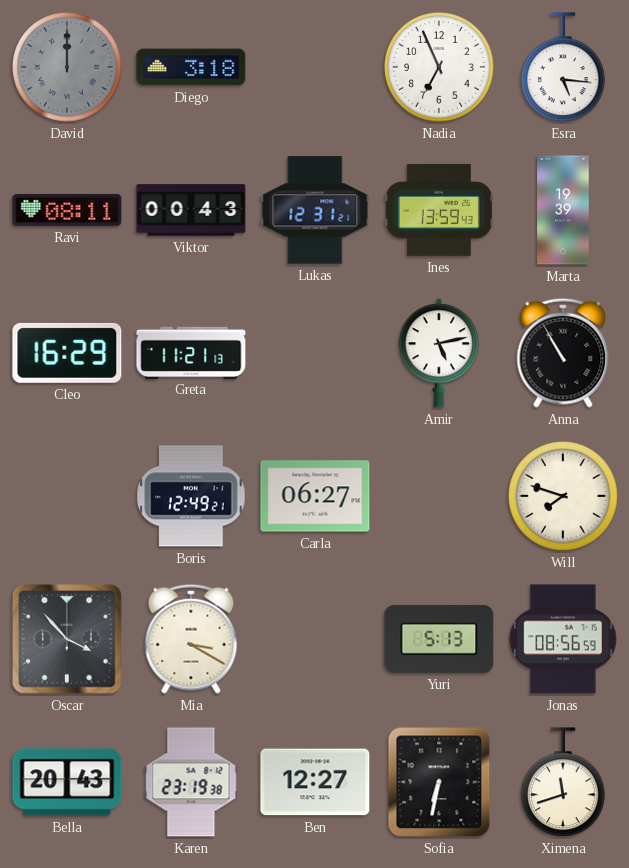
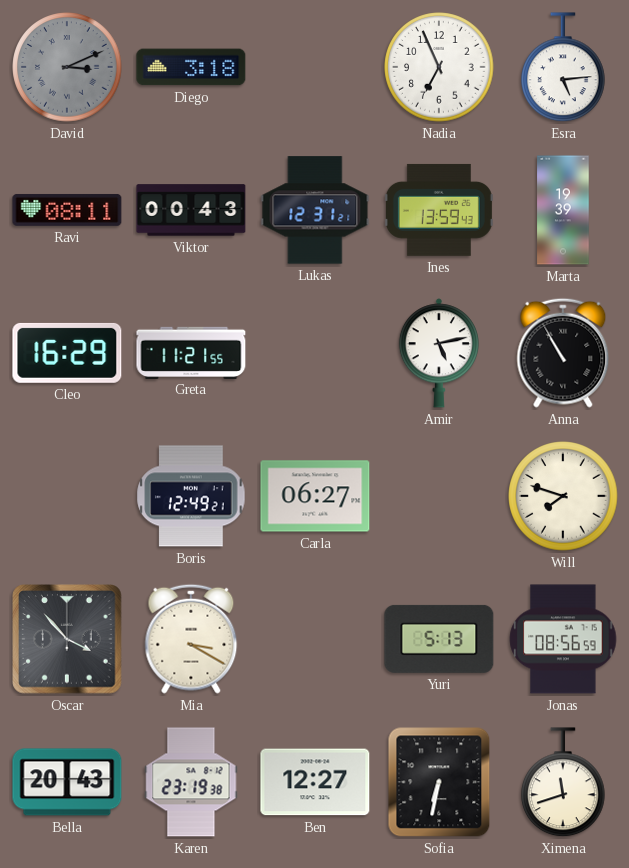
David: 12:00 -> 3:11 (67, 67)
Esra: 5:16 -> 5:14 (564, 68)
Greta: 11:21:13 -> 11:21:55 (191, 352)
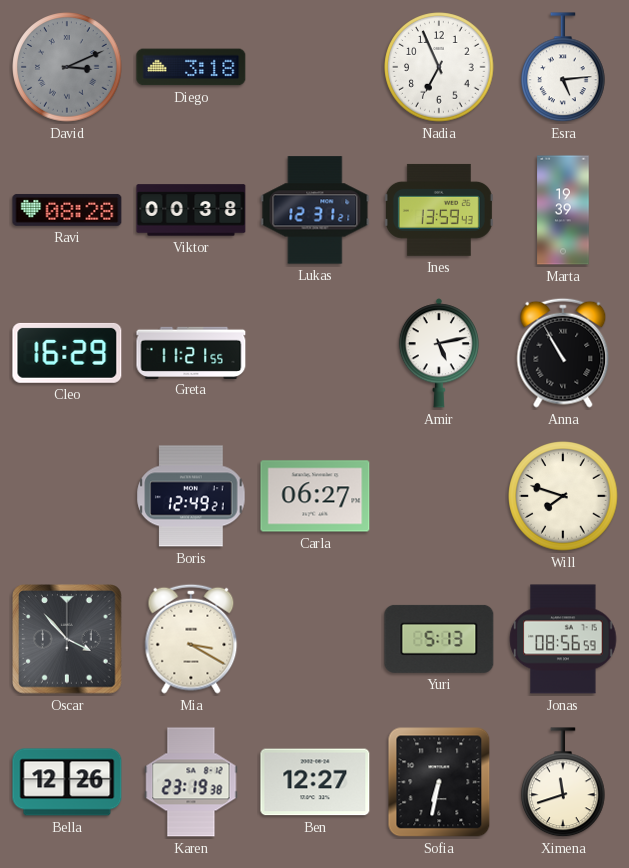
Ravi: 08:11 -> 08:28 (67, 210)
Viktor: 00:43 -> 00:38 (191, 210)
Bella: 20:43 -> 12:26 (67, 782)
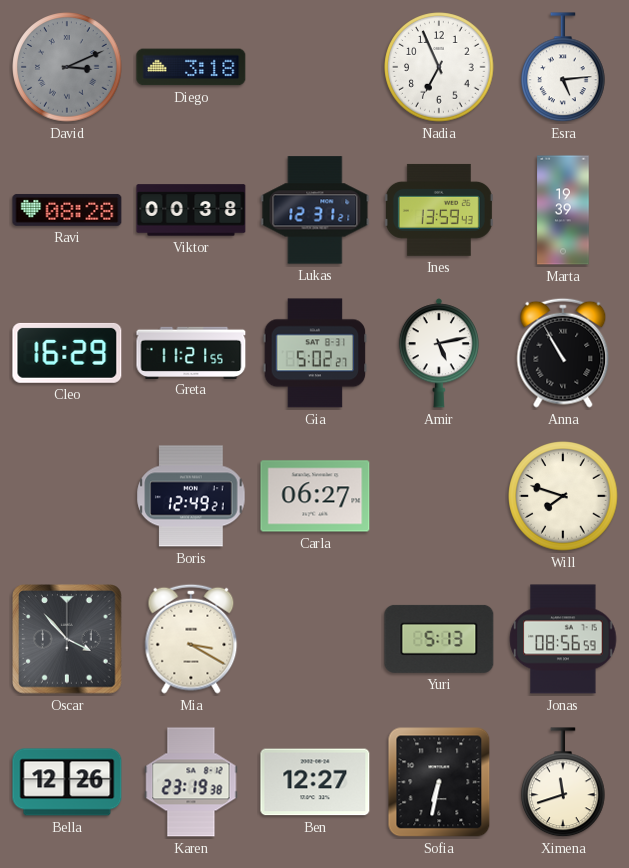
Gia: none -> 5:02 (315, 353)
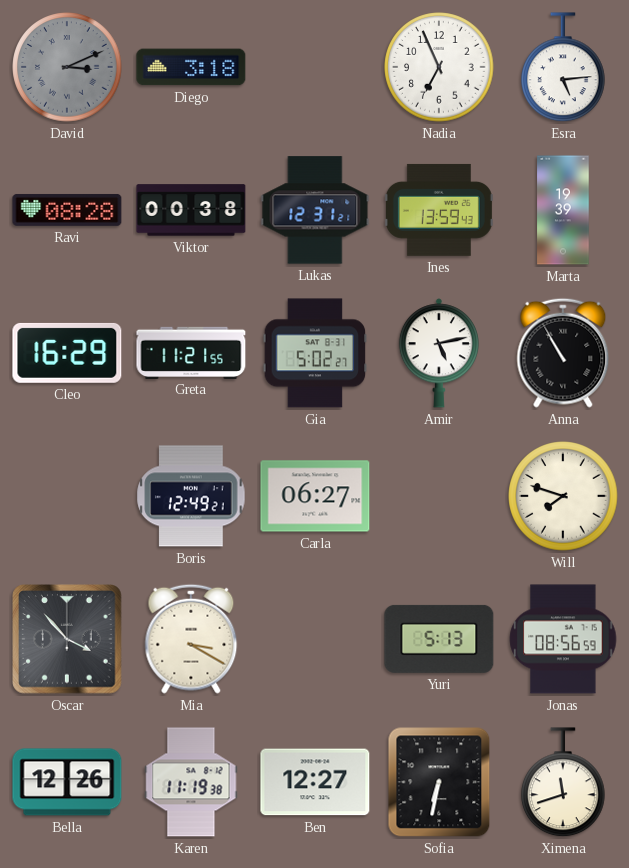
Karen: 23:19 -> 11:19 (191, 782)
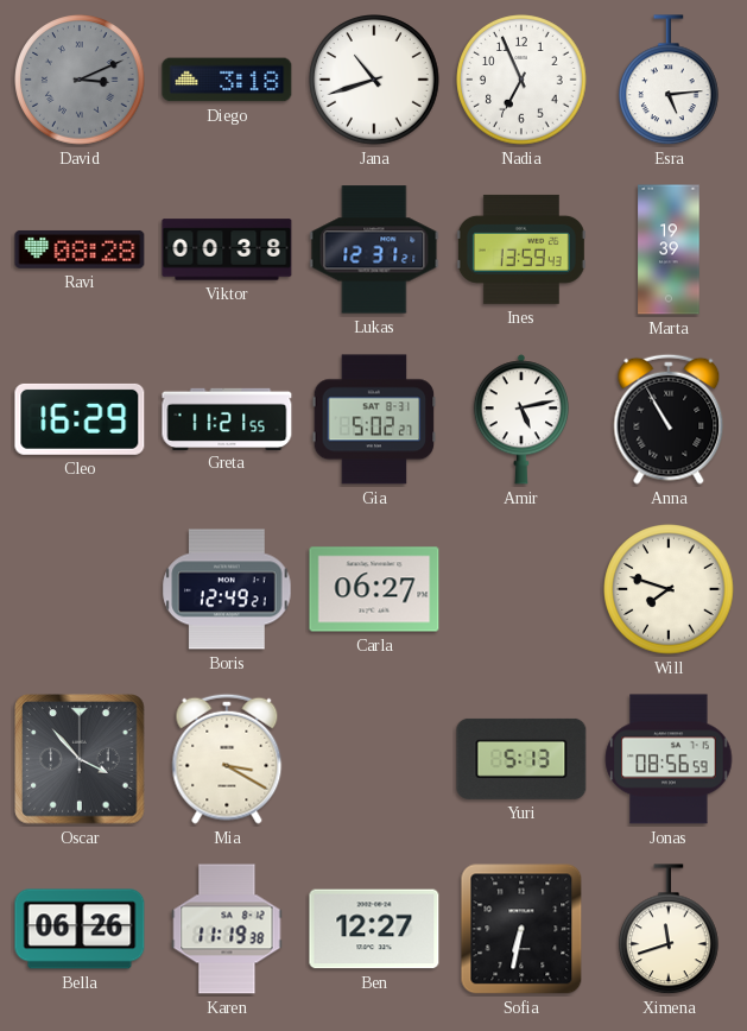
Jana: none -> 10:42 (374, 80)
Bella: 12:26 -> 06:26 (80, 929)
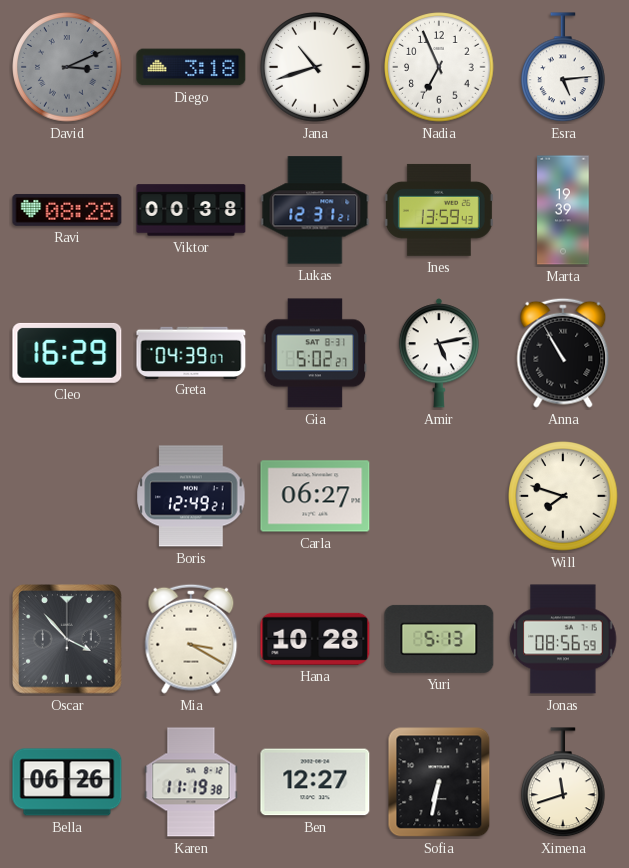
Greta: 11:21 -> 04:39 (191, 352)
Hana: none -> 10:28 (315, 639)
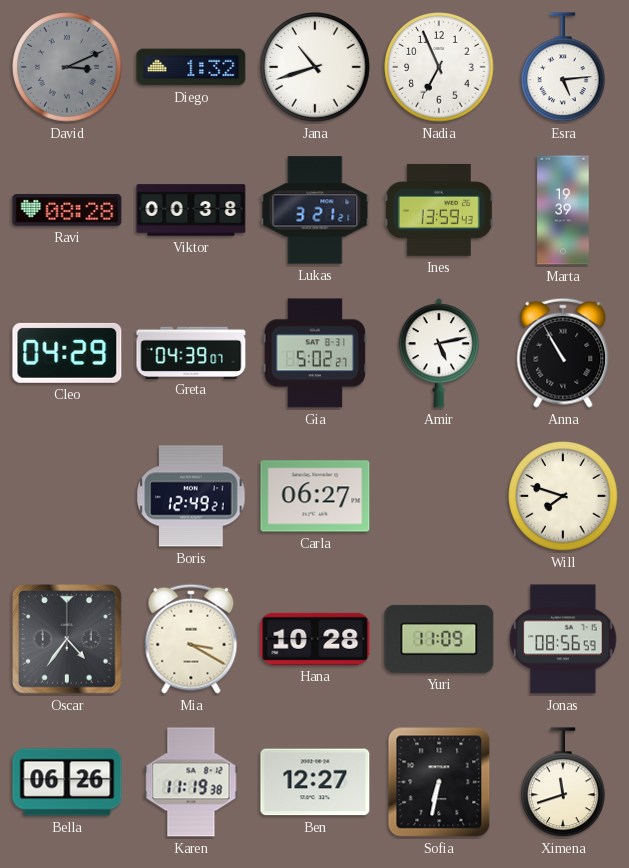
Diego: 3:18 -> 1:32 (191, 67)
Lukas: 12:31 -> 3:21 (315, 210)
Cleo: 16:29 -> 04:29 (67, 353)
Oscar: 3:53 -> 4:36 (67, 639)
Yuri: 5:13 -> 11:09 (439, 639)
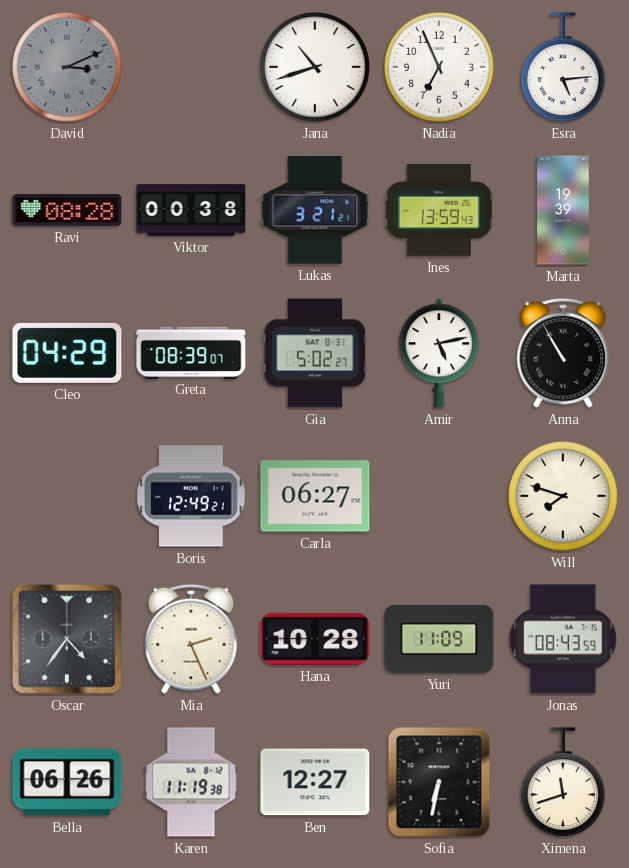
Diego: 1:32 -> none (191, 67)
Greta: 04:39 -> 08:39 (191, 352)
Mia: 3:20 -> 2:26 (191, 639)
Jonas: 08:56 -> 08:43 (563, 639)
